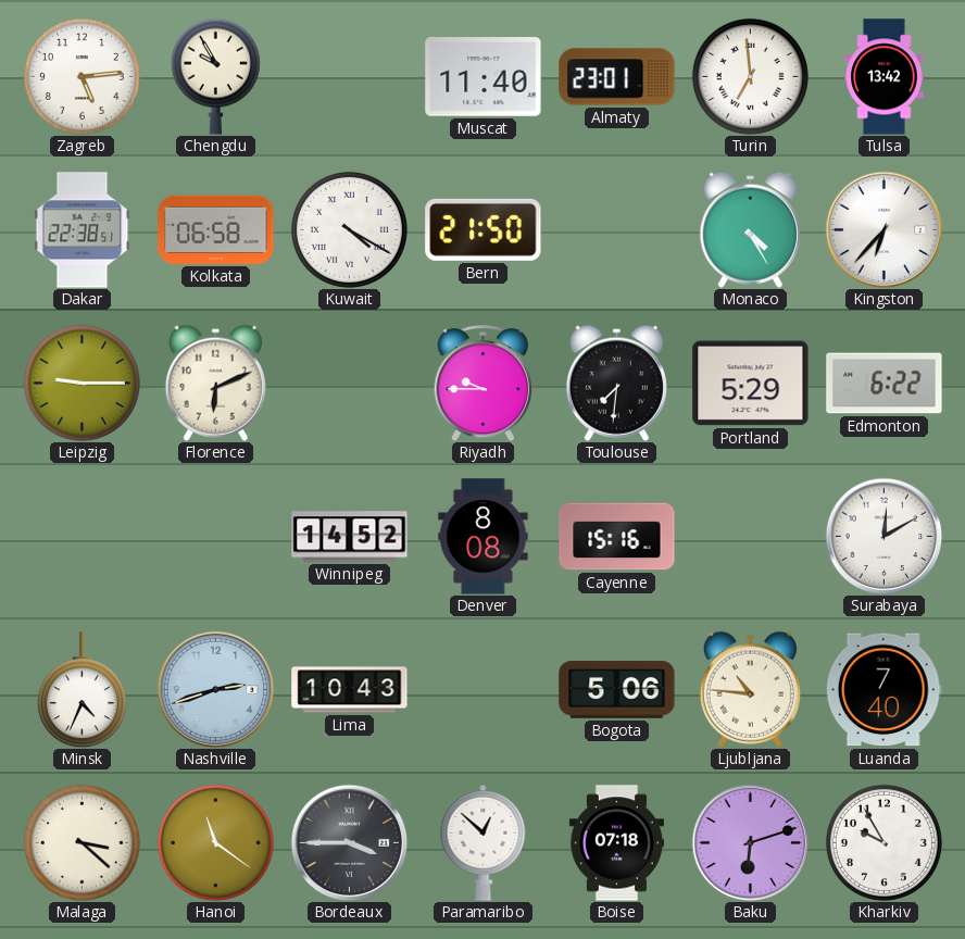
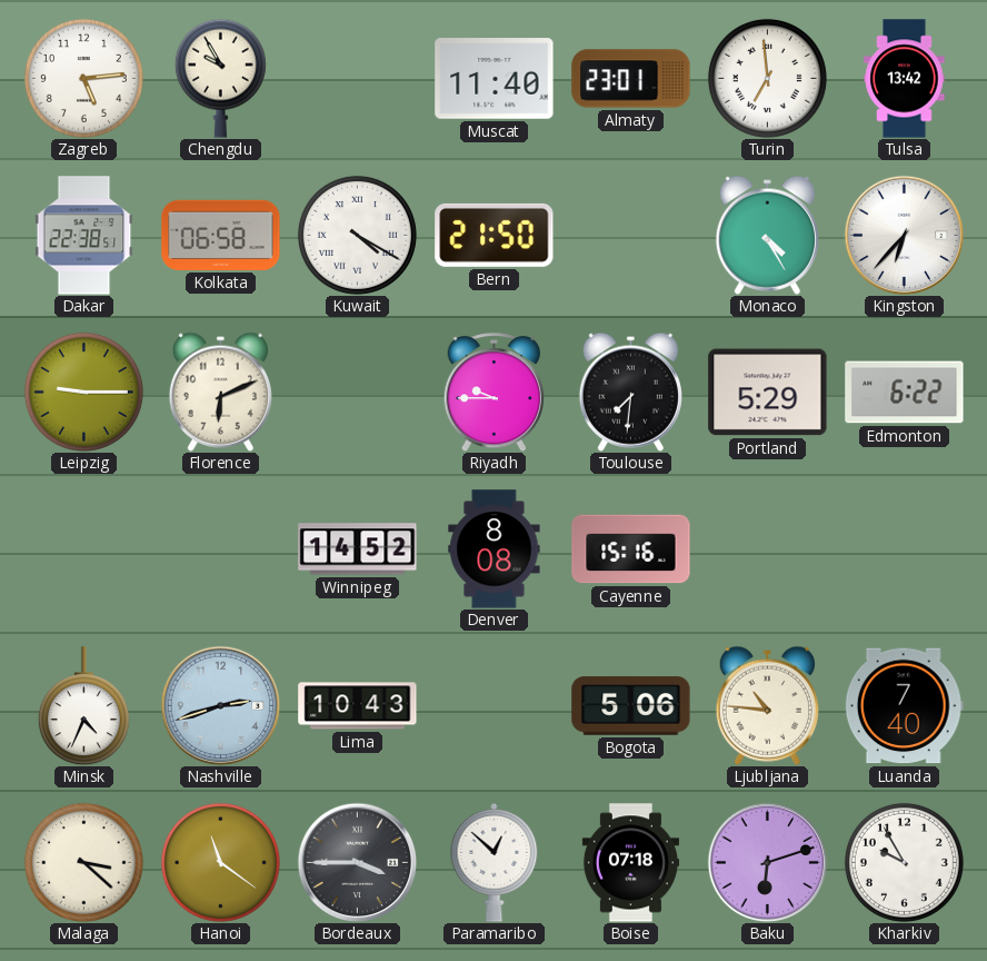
Surabaya: 12:10 -> none (883, 536)
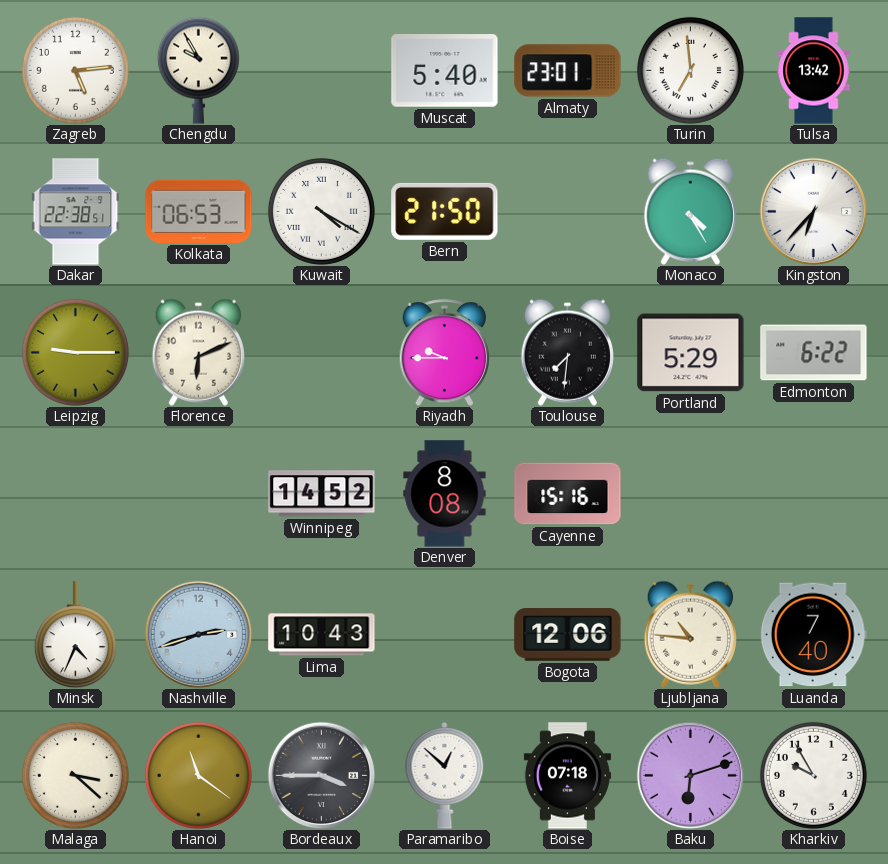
Muscat: 11:40 -> 5:40 (445, 71)
Kolkata: 06:58 -> 06:53 (199, 211)
Bogota: 5:06 -> 12:06 (568, 635)
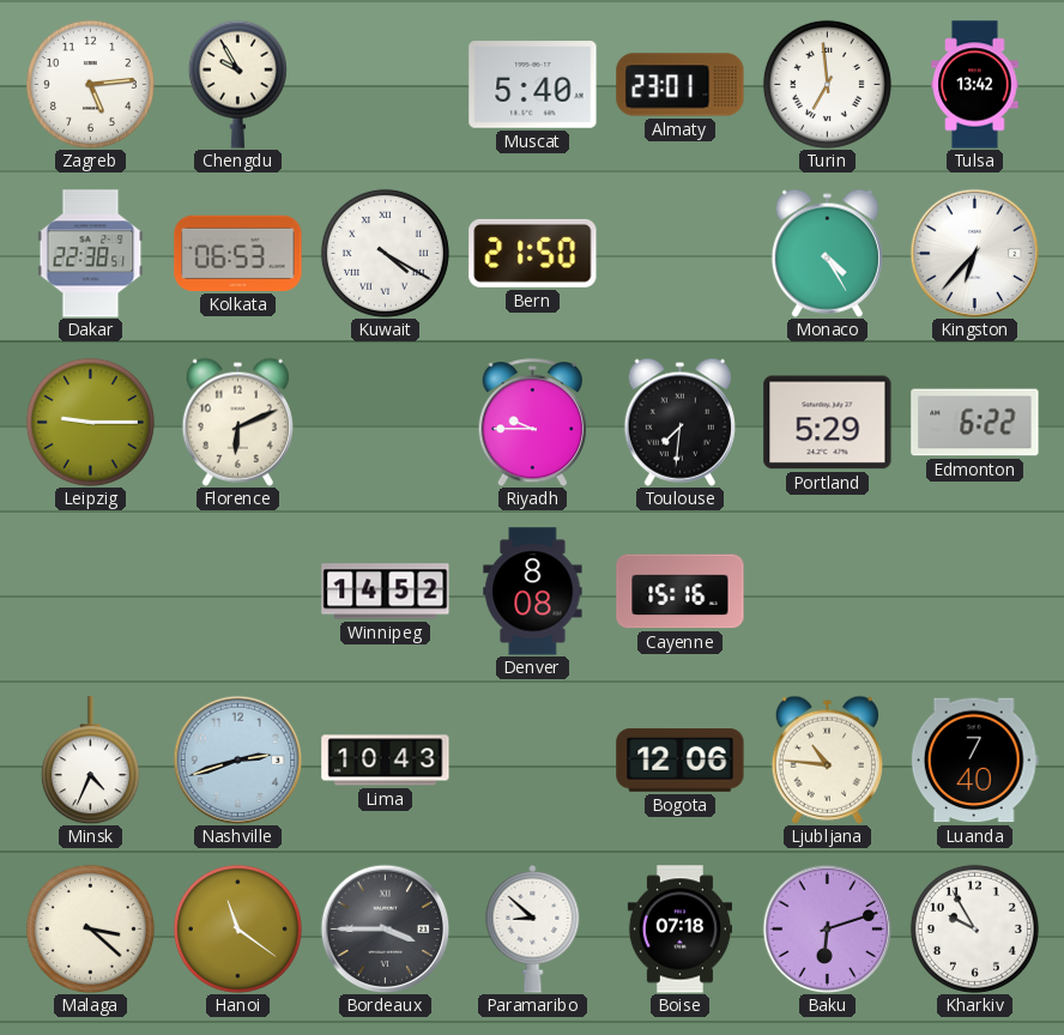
Paramaribo: 12:52 -> 8:52 (533, 928)
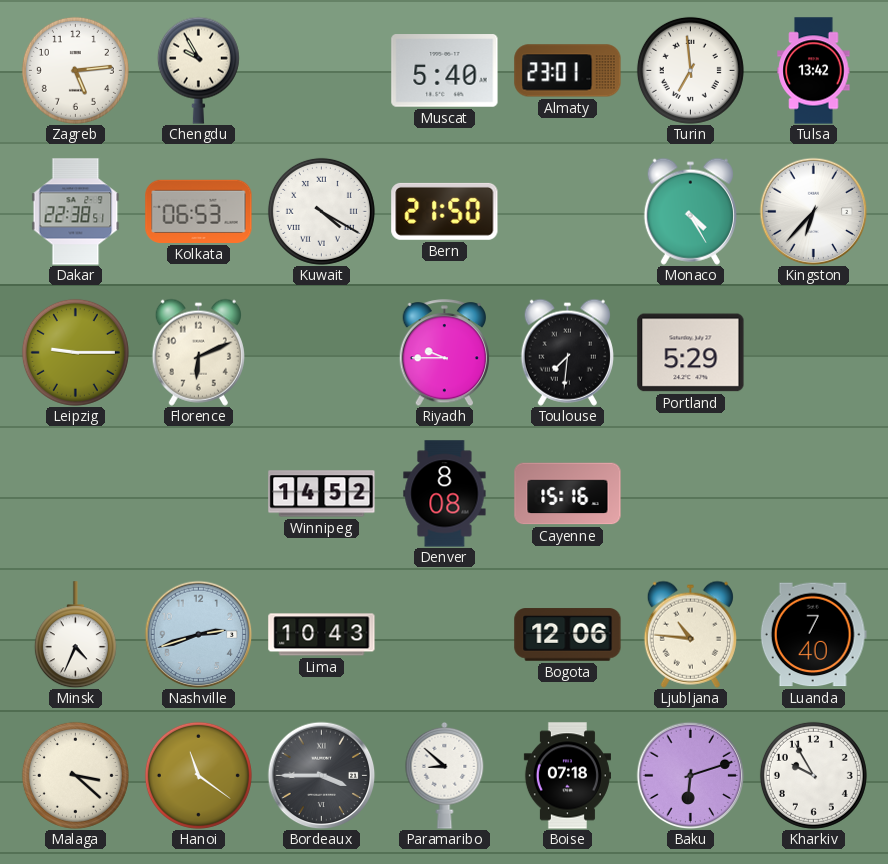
Edmonton: 6:22 -> none (975, 423)
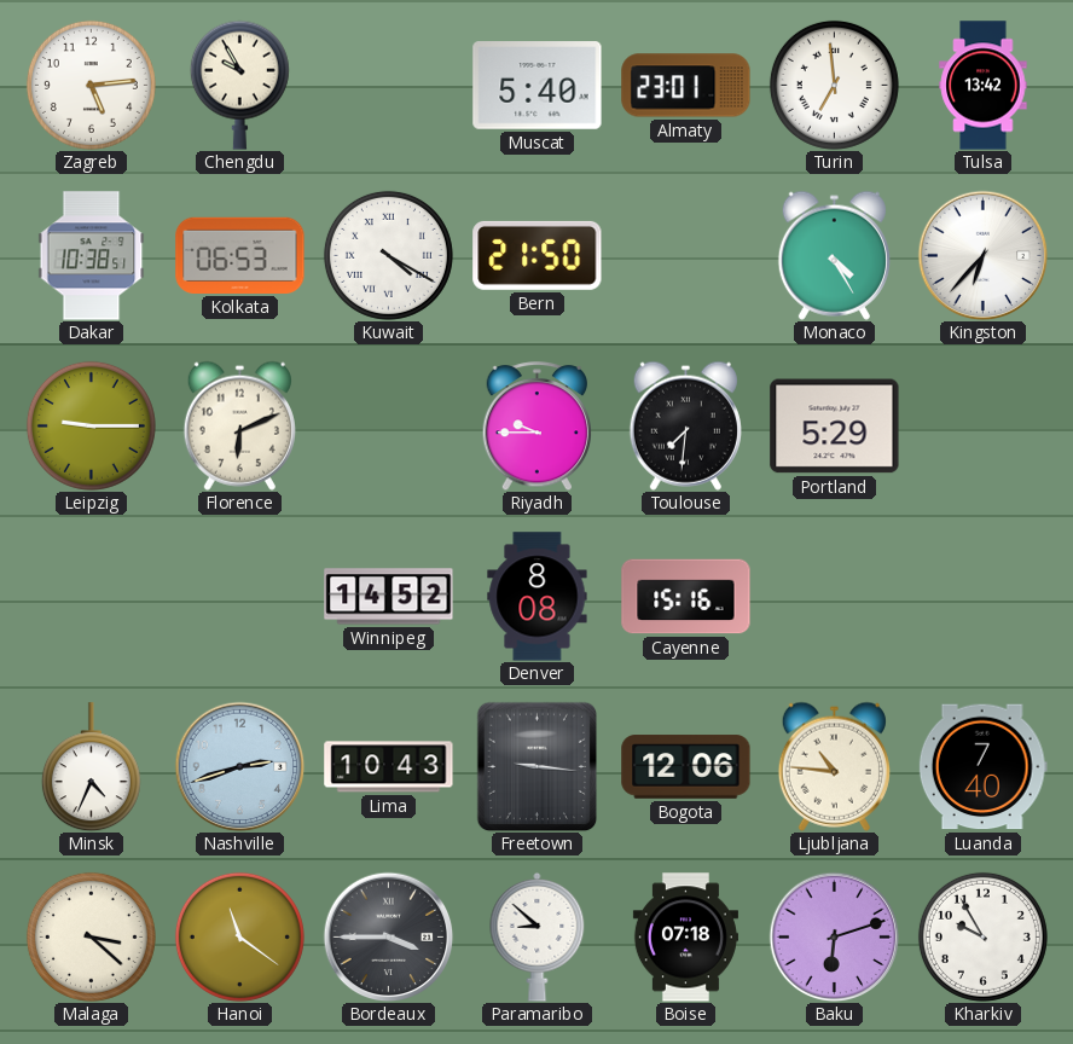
Dakar: 22:38 -> 10:38 (92, 256)
Freetown: none -> 9:16 (538, 766)
